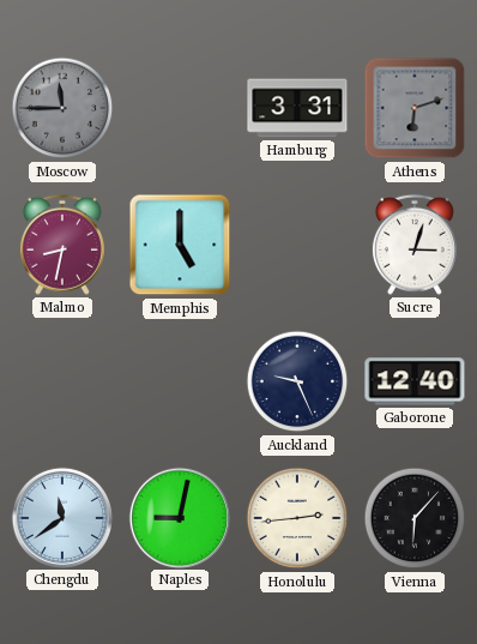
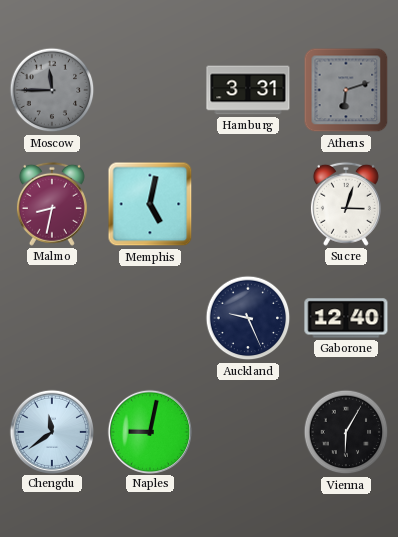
Memphis: 5:00 -> 5:02 (150, 204)
Honolulu: 2:44 -> none (297, 518)
Vienna: 6:07 -> 6:05 (346, 432)
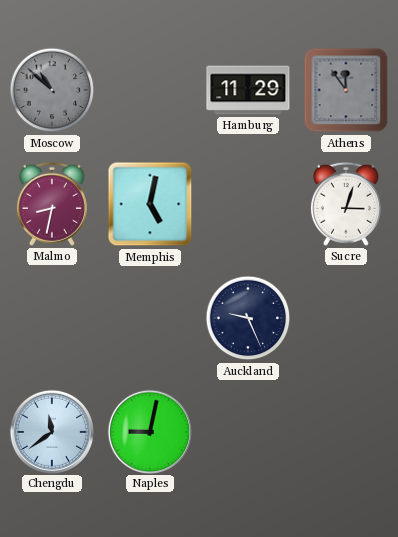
Moscow: 11:45 -> 10:52 (52, 90)
Hamburg: 3:31 -> 11:29 (248, 90)
Athens: 6:12 -> 11:54 (346, 90)
Gaborone: 12:40 -> none (346, 318)
Vienna: 6:05 -> none (346, 432)
